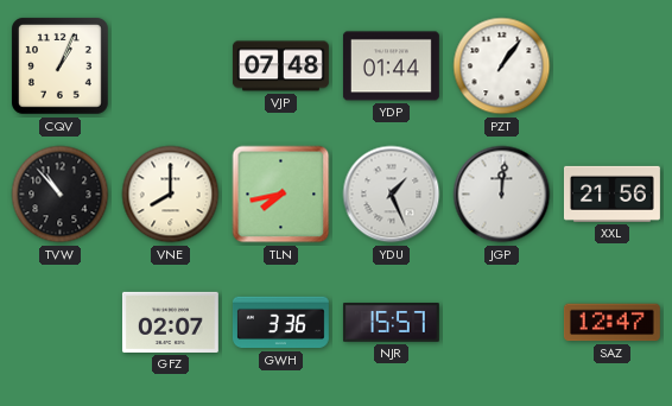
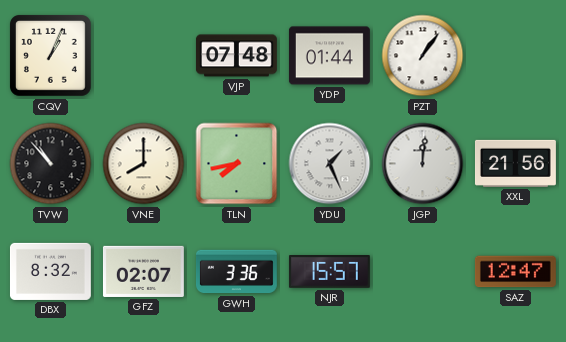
DBX: none -> 8:32 (50, 271)
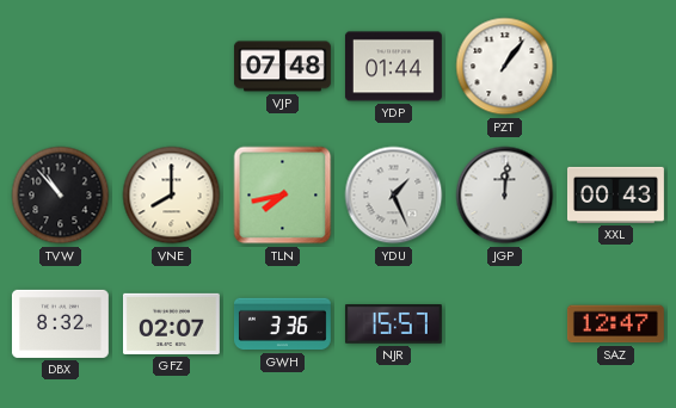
CQV: 1:04 -> none (51, 56)
XXL: 21:56 -> 00:43 (615, 194)
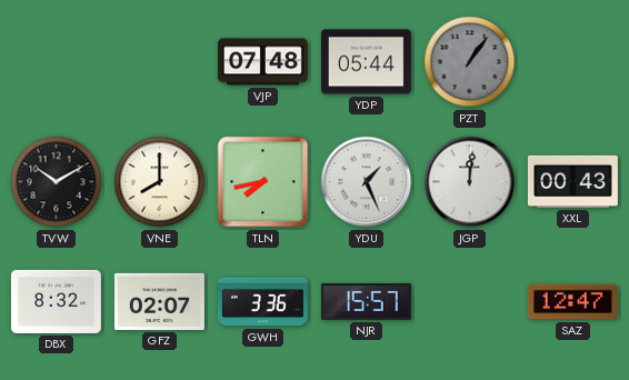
YDP: 01:44 -> 05:44 (366, 62)
PZT dial: white -> grey (470, 62)
TVW: 10:53 -> 10:10 (57, 182)
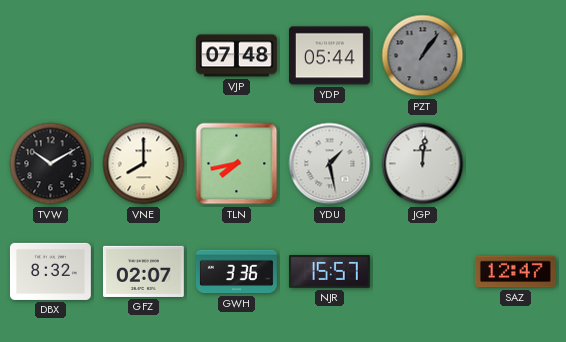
YDU: 1:26 -> 1:28 (330, 164)
XXL: 00:43 -> none (572, 181)
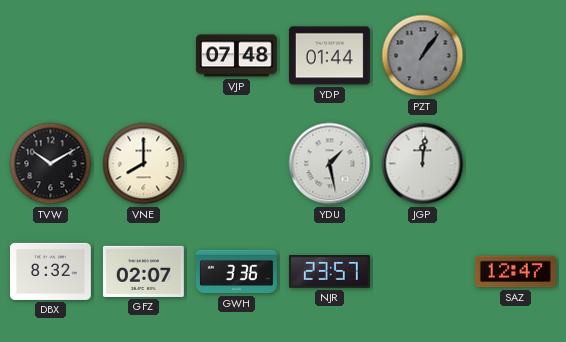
YDP: 05:44 -> 01:44 (329, 56)
TLN: 7:43 -> none (237, 164)
NJR: 15:57 -> 23:57 (329, 272)
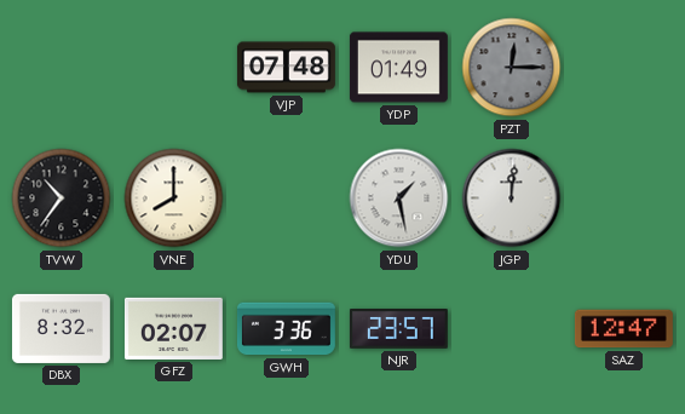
YDP: 01:44 -> 01:49 (398, 68)
PZT: 1:06 -> 12:15 (512, 68)
TVW: 10:10 -> 10:36 (62, 199)
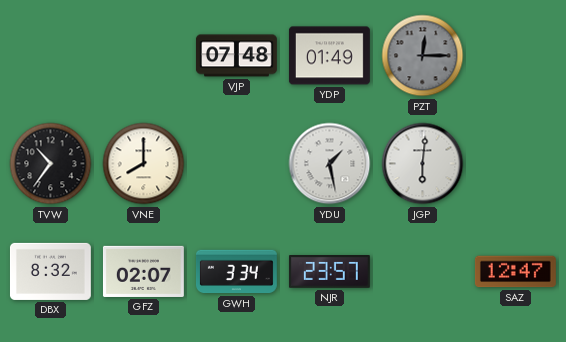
JGP: 12:01 -> 6:01 (423, 164)
GWH: 3:36 -> 3:34 (236, 272)
